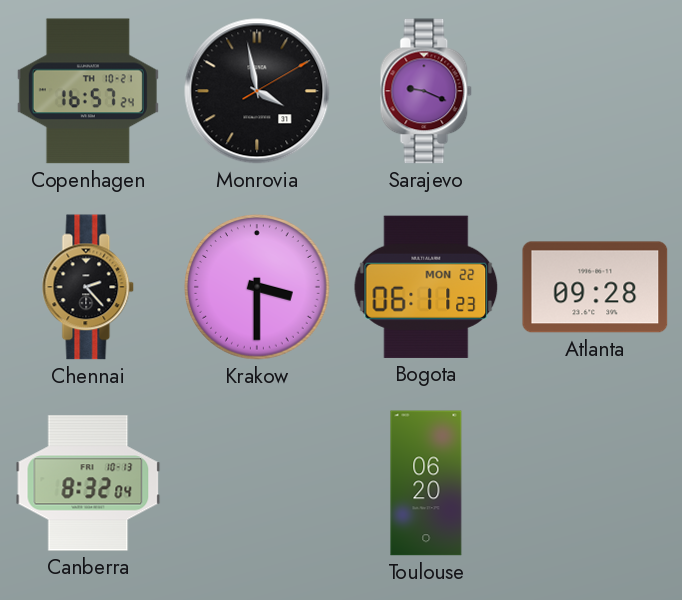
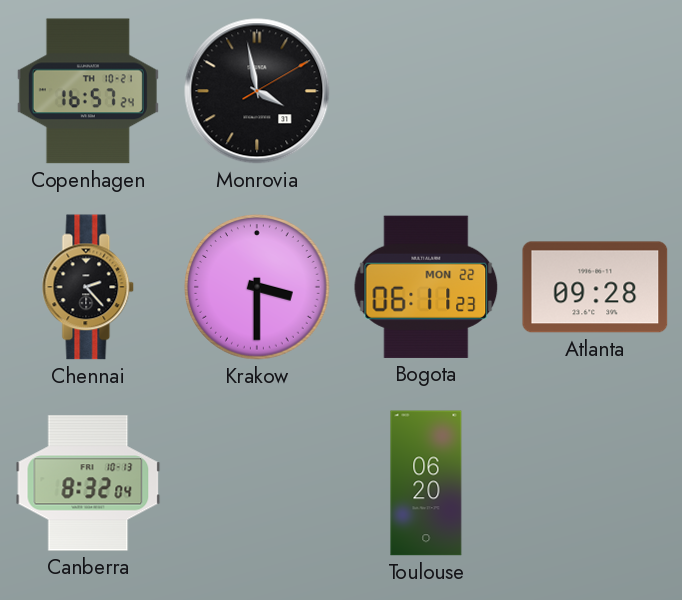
Sarajevo: 9:19 -> none (426, 91)
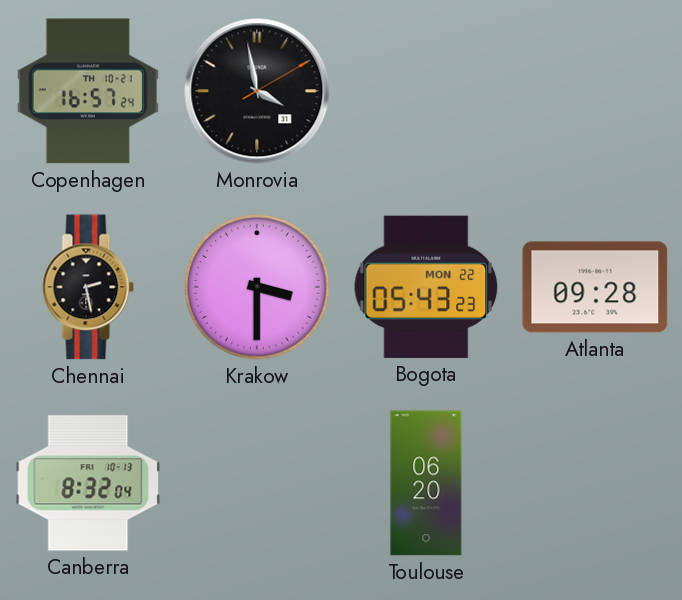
Chennai: 2:23 -> 2:28 (88, 287)
Bogota: 06:11 -> 05:43 (426, 287)
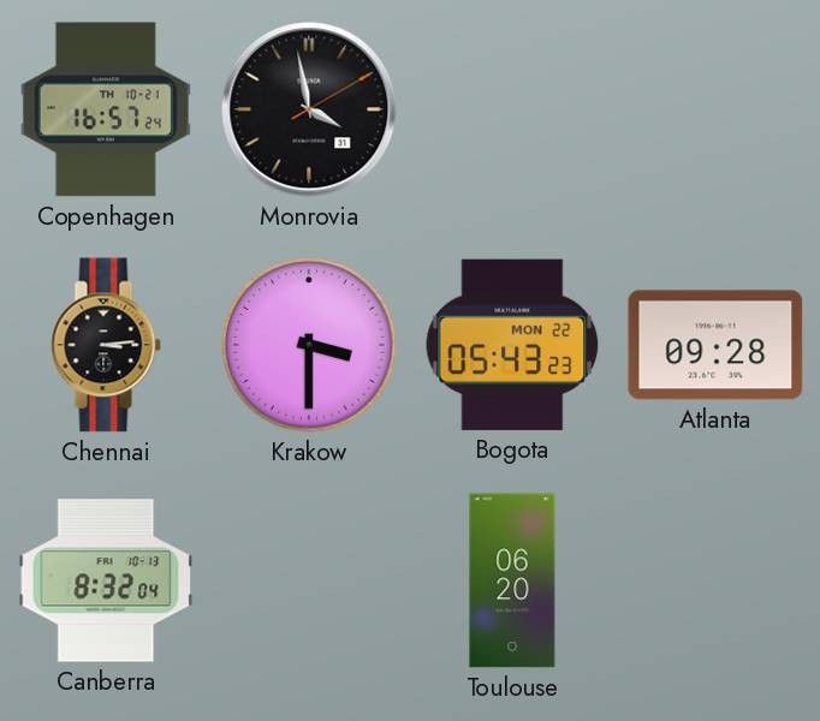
Chennai: 2:28 -> 3:14 (106, 345)
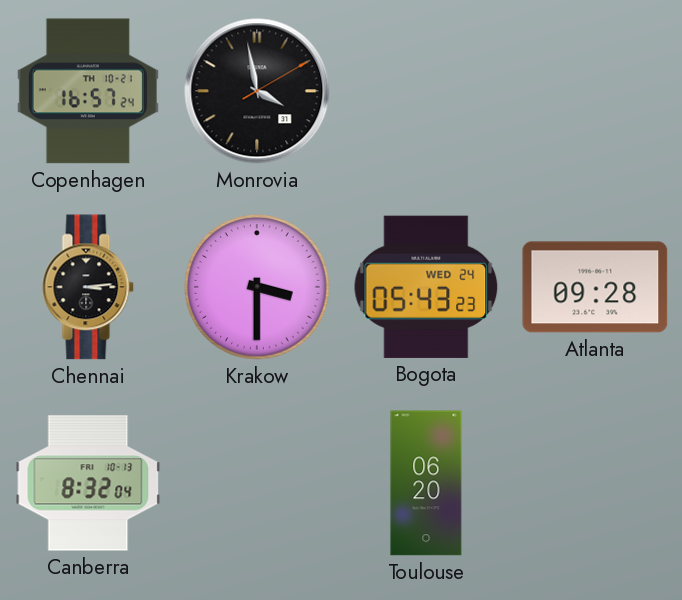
Bogota date: MON 22 -> WED 24 (426, 287)
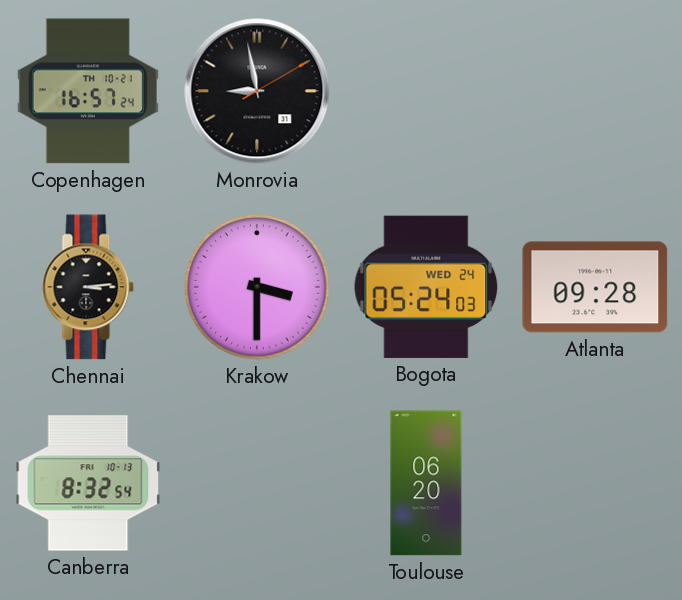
Monrovia: 3:58 -> 8:58 (257, 91)
Bogota: 05:43 -> 05:24 (426, 287)
Canberra: 8:32:04 -> 8:32:54 (88, 483)
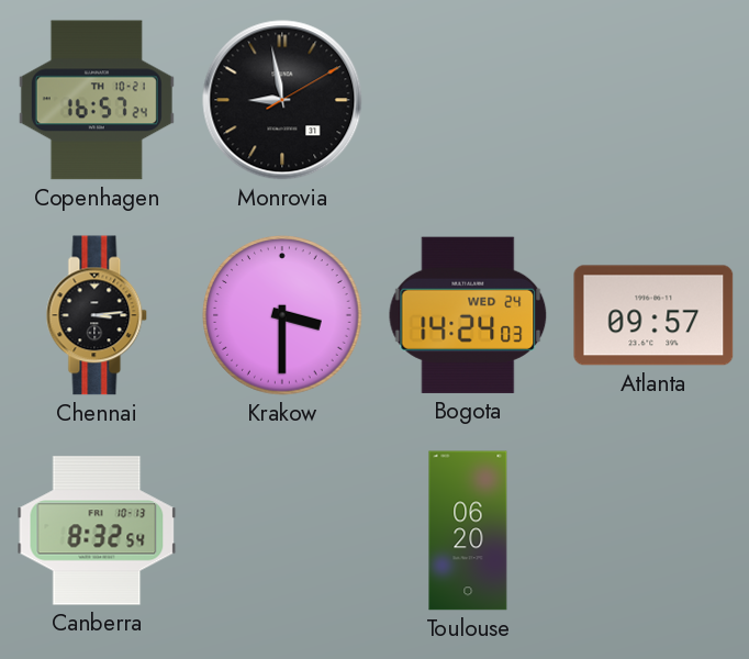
Bogota: 05:24 -> 14:24 (468, 315)
Atlanta: 09:28 -> 09:57 (653, 315)
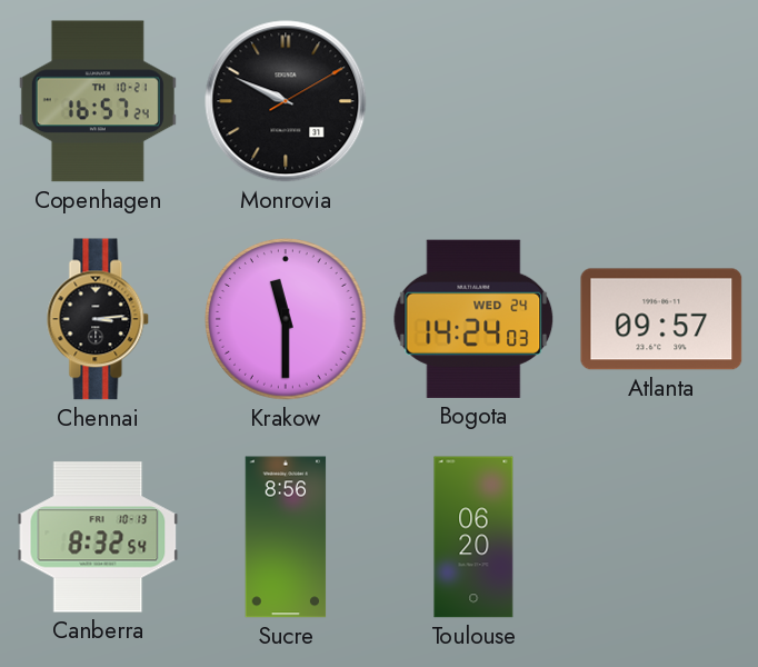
Monrovia: 8:58 -> 9:49 (286, 101)
Krakow: 3:30 -> 11:30 (287, 320)
Sucre: none -> 8:56 (286, 537)
